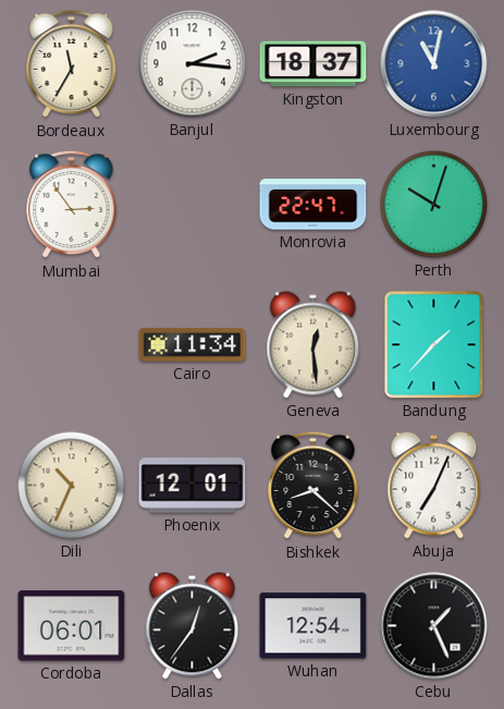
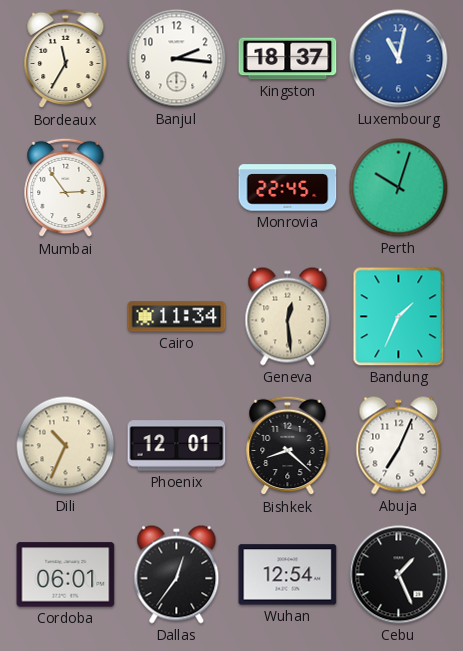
Monrovia: 22:47 -> 22:45 (288, 188)
Bandung: 1:37 -> 1:34 (399, 317)
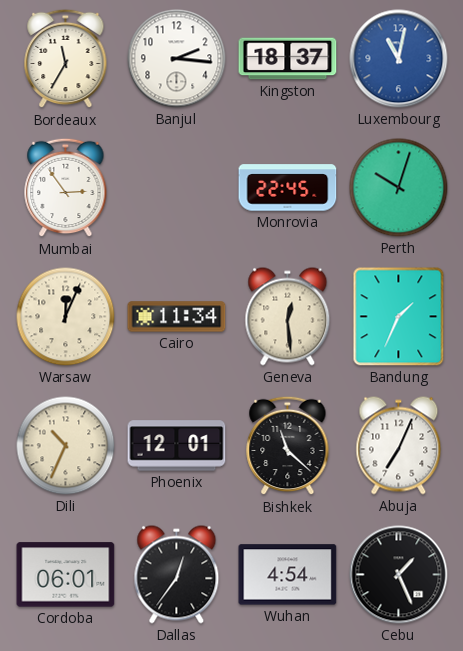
Warsaw: none -> 12:04 (66, 317)
Bishkek: 8:22 -> 11:22 (288, 446)
Wuhan: 12:54 -> 4:54 (288, 575)
